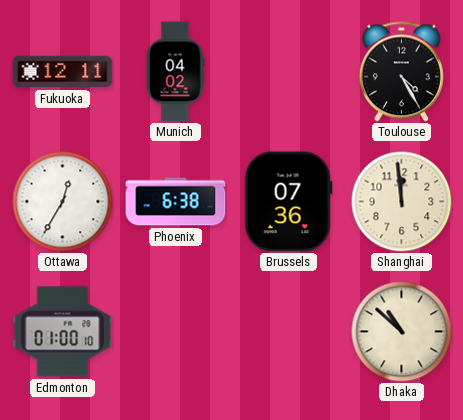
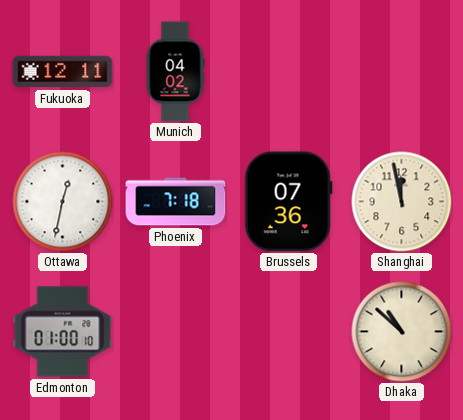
Toulouse: 4:25 -> none (401, 72)
Ottawa: 12:35 -> 12:32 (63, 202)
Phoenix: 6:38 -> 7:18 (176, 202)
Shanghai: 11:59 -> 11:58 (402, 202)
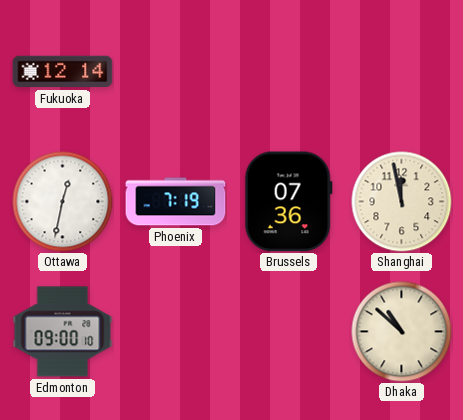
Fukuoka: 12:11 -> 12:14 (63, 72)
Munich: 04:02 -> none (175, 72)
Phoenix: 7:18 -> 7:19 (176, 202)
Edmonton: 01:00 -> 09:00 (63, 332)
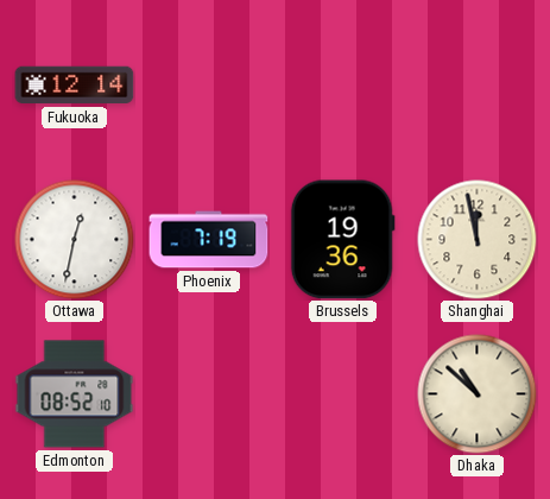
Brussels: 07:36 -> 19:36 (342, 240)
Edmonton: 09:00 -> 08:52 (75, 394)
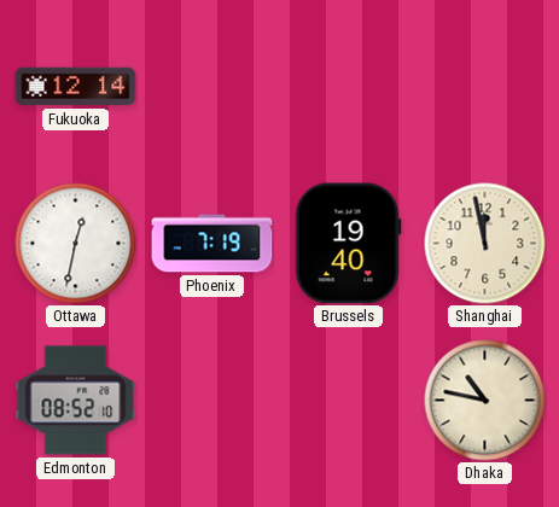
Brussels: 19:36 -> 19:40 (348, 244)
Dhaka: 10:52 -> 10:47 (485, 401)
